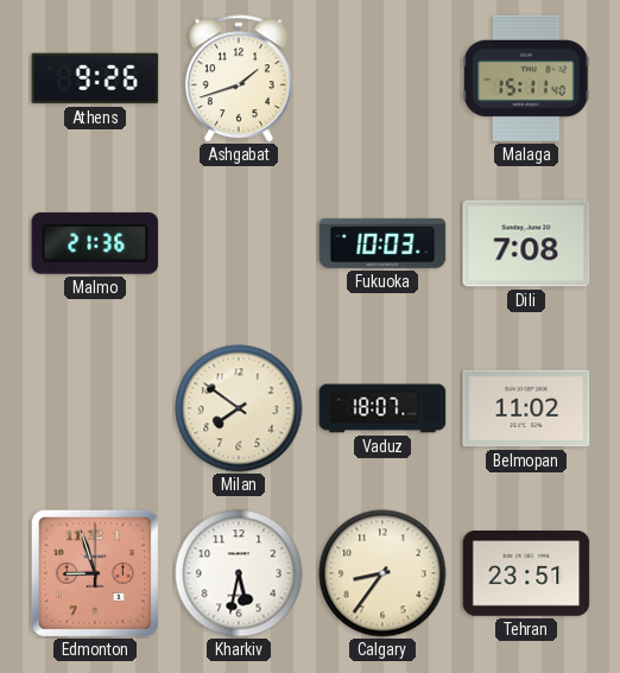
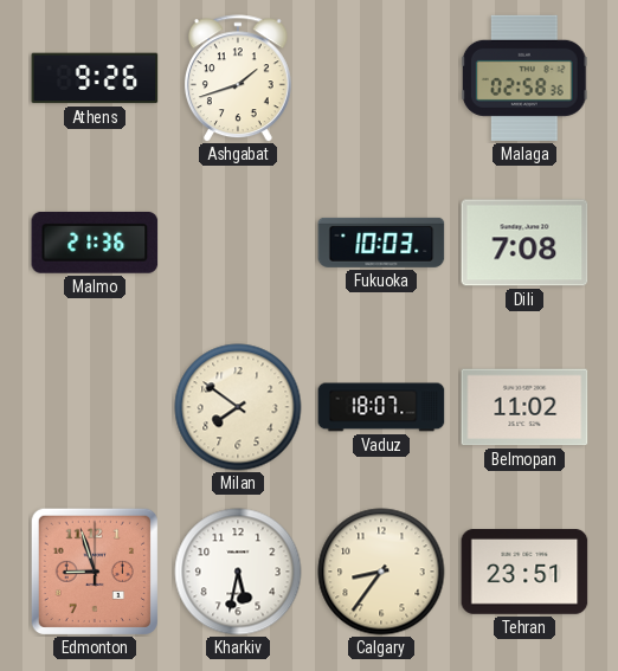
Malaga: 15:11 -> 02:58 (524, 78)
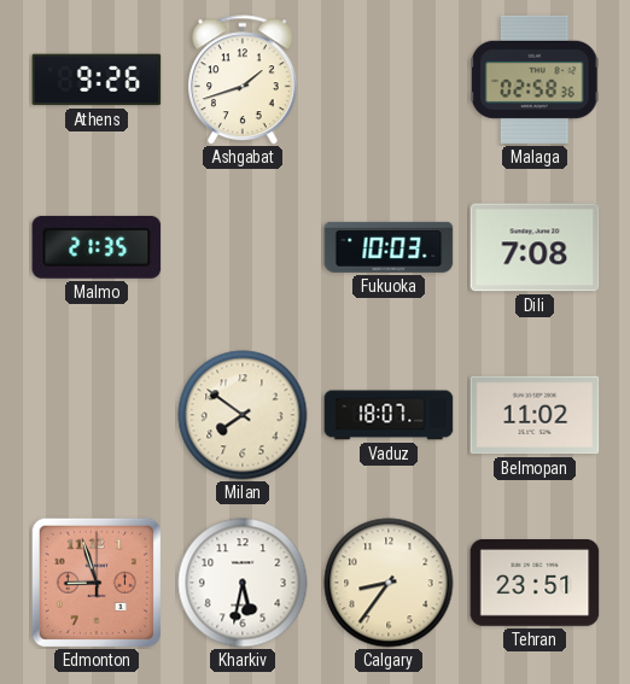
Malmo: 21:36 -> 21:35 (97, 247)
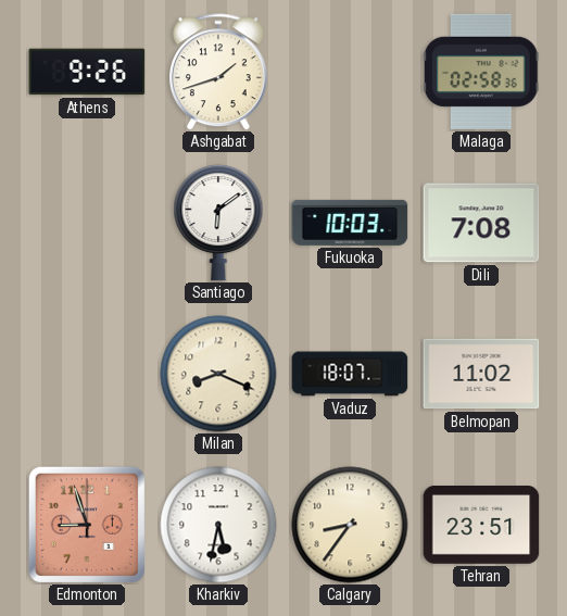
Malmo: 21:35 -> none (97, 247)
Santiago: none -> 6:09 (218, 224)
Milan: 7:51 -> 8:19 (218, 374)
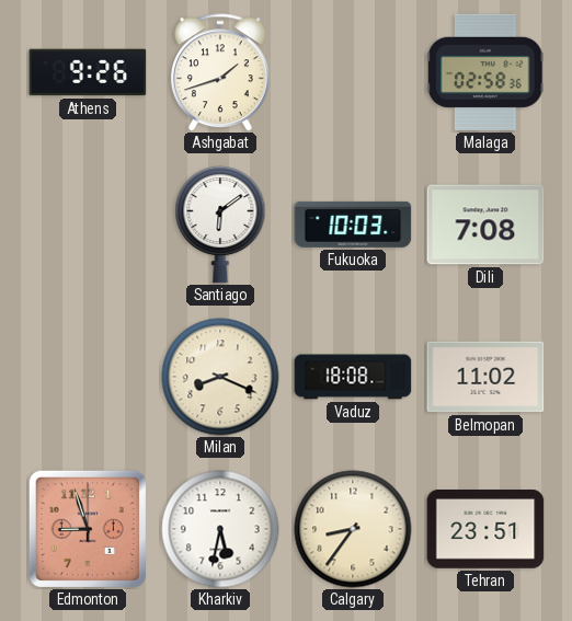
Vaduz: 18:07 -> 18:08 (353, 377)
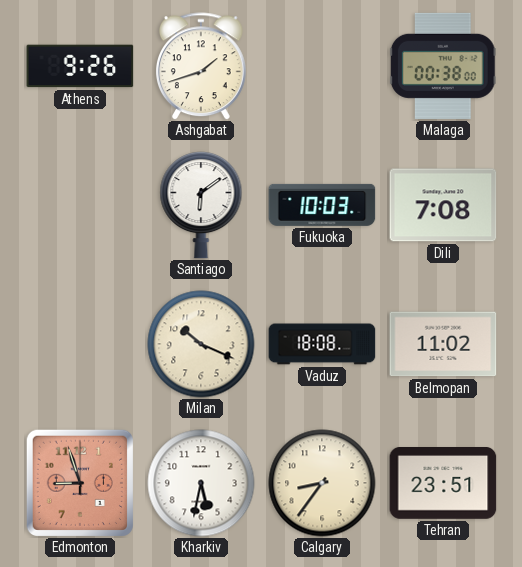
Malaga: 02:58 -> 00:38 (443, 66)
Milan: 8:19 -> 10:19 (201, 344)
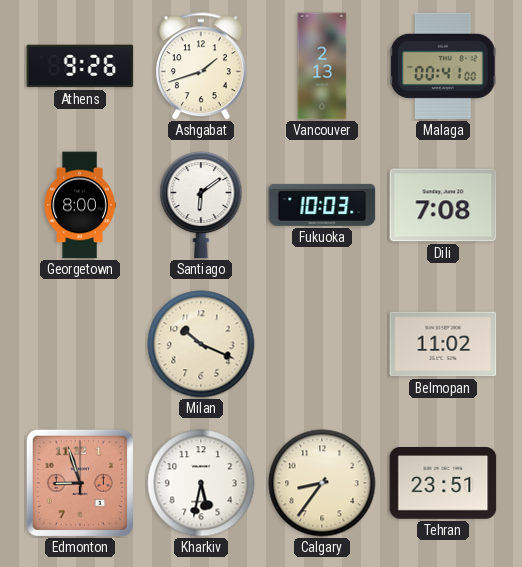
Vancouver: none -> 2:13 (322, 66)
Malaga: 00:38 -> 00:41 (443, 66)
Georgetown: none -> 8:00 (80, 205)
Vaduz: 18:08 -> none (322, 344)
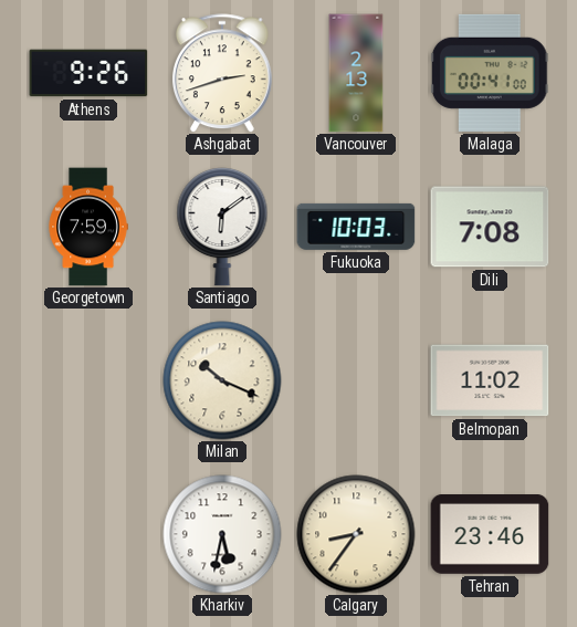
Ashgabat: 1:42 -> 2:42 (222, 73)
Georgetown: 8:00 -> 7:59 (88, 227)
Edmonton: 8:57 -> none (80, 483)
Tehran: 23:51 -> 23:46 (490, 535)
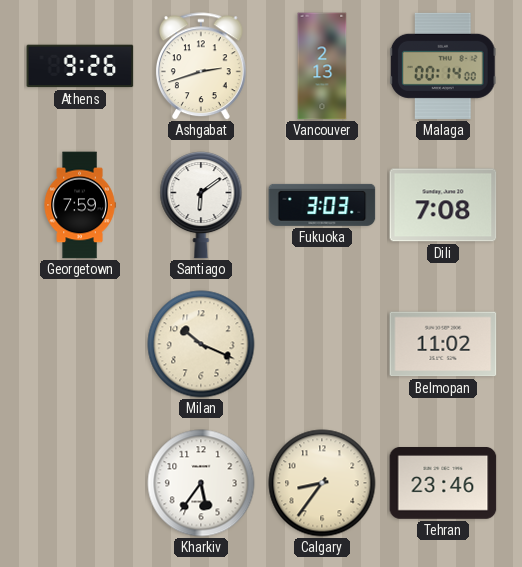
Malaga: 00:41 -> 00:14 (443, 66)
Fukuoka: 10:03 -> 3:03 (322, 205)
Kharkiv: 5:32 -> 5:36 (201, 483)
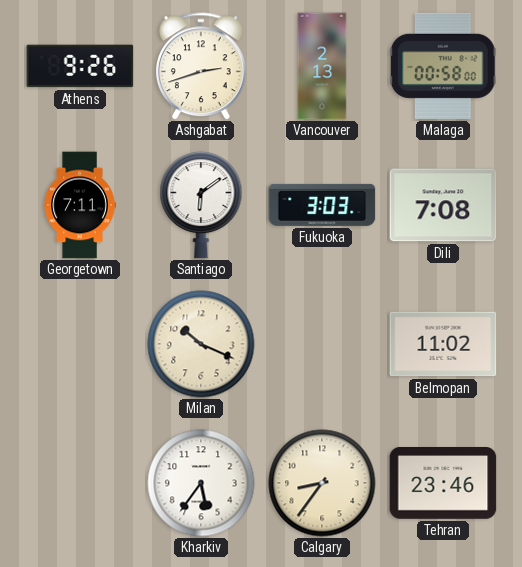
Malaga: 00:14 -> 00:58 (443, 66)
Georgetown: 7:59 -> 7:11 (80, 205)
